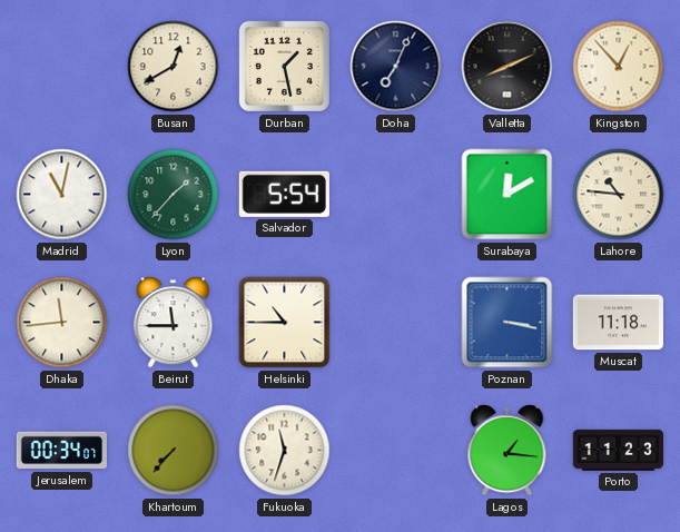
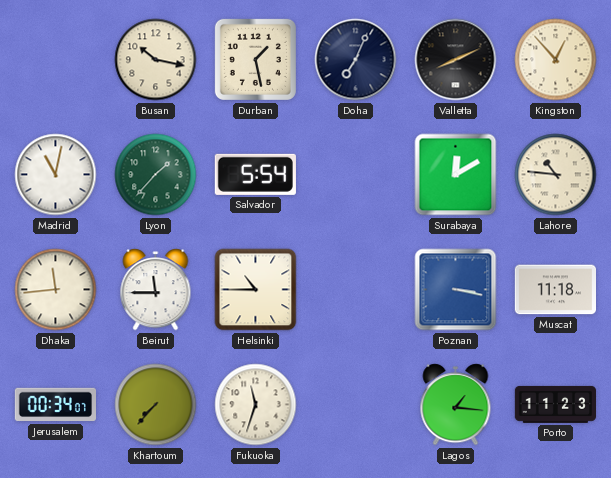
Busan: 12:40 -> 10:17 (156, 60)
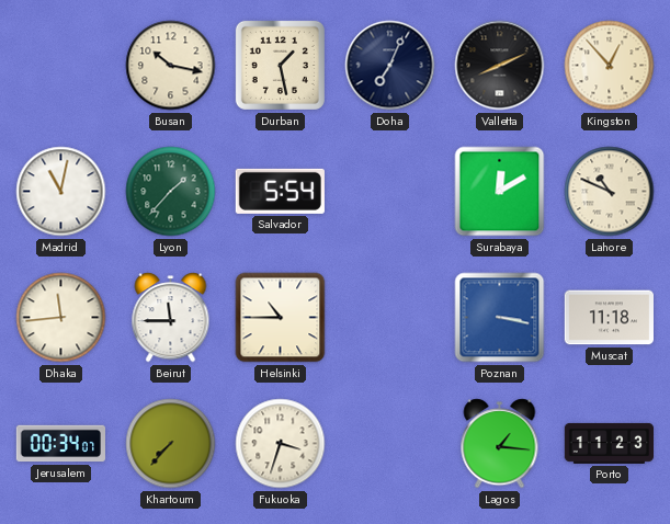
Lahore: 10:46 -> 10:49 (610, 192)
Fukuoka: 11:33 -> 3:33 (281, 444)
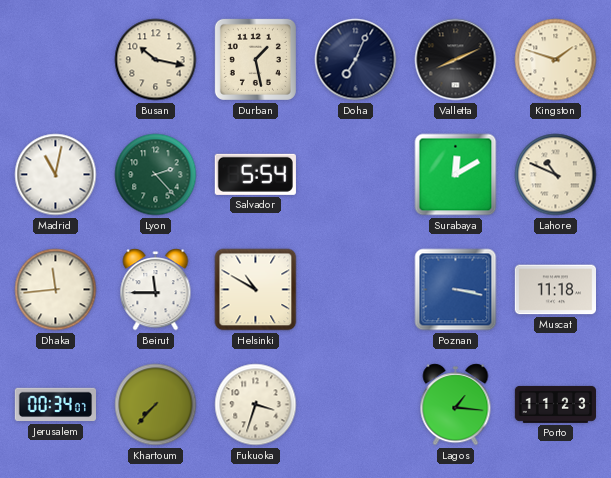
Kingston: 12:53 -> 1:48 (556, 60)
Lyon: 1:37 -> 2:23 (156, 175)
Helsinki: 10:45 -> 10:50 (256, 290)
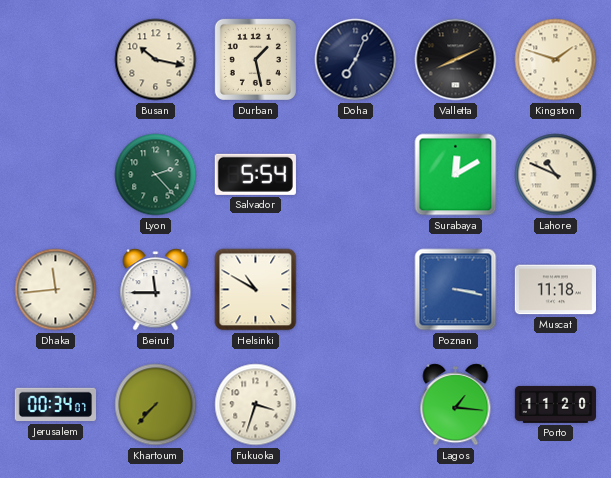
Madrid: 11:02 -> none (56, 175)
Porto: 11:23 -> 11:20 (555, 404)
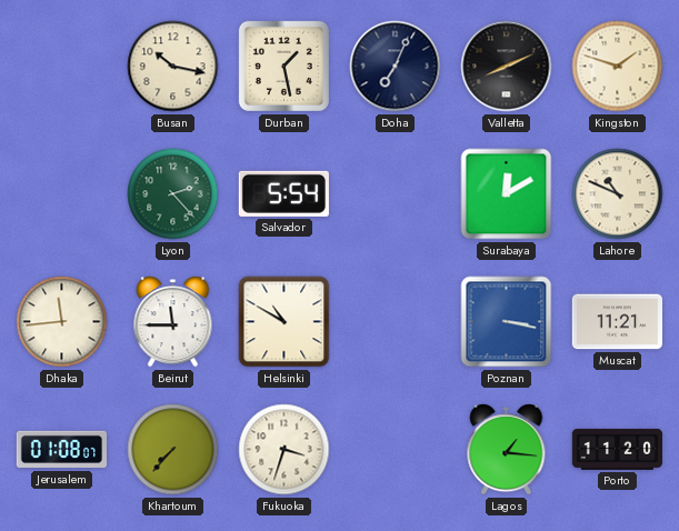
Muscat: 11:18 -> 11:21 (617, 322)
Jerusalem: 00:34 -> 01:08 (61, 450)
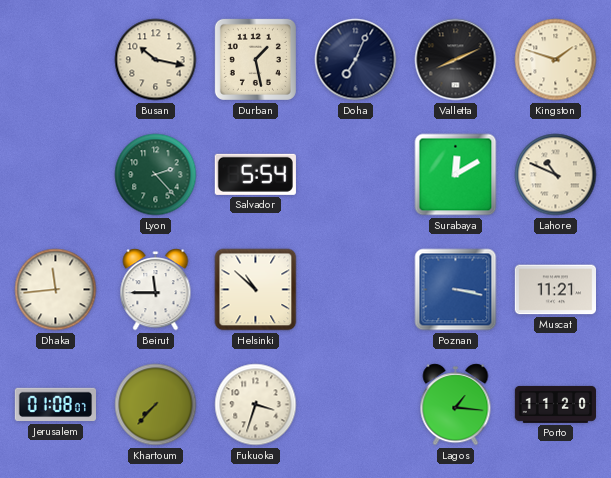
Helsinki: 10:50 -> 10:52 (256, 290)
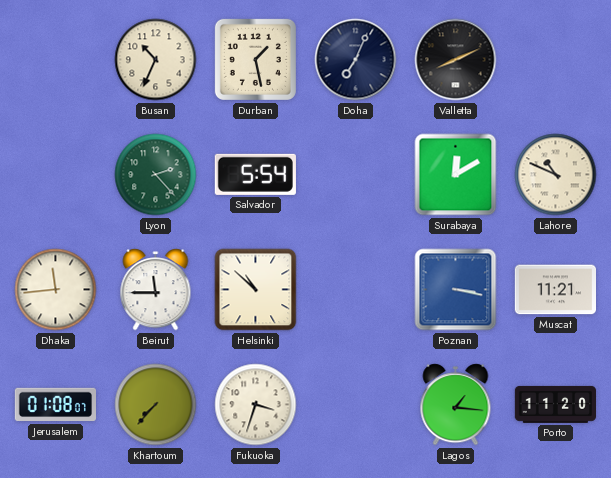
Busan: 10:17 -> 10:34 (156, 60)
Kingston: 1:48 -> none (556, 60)
